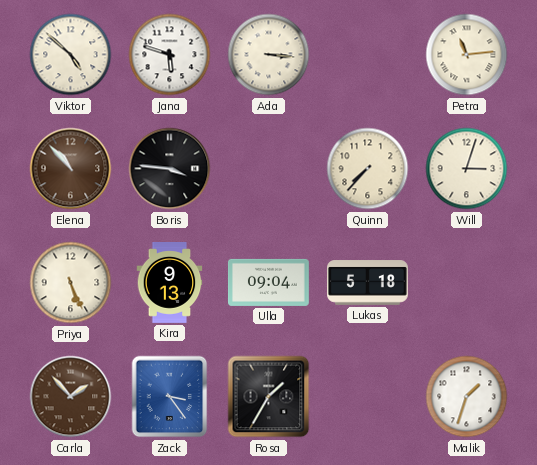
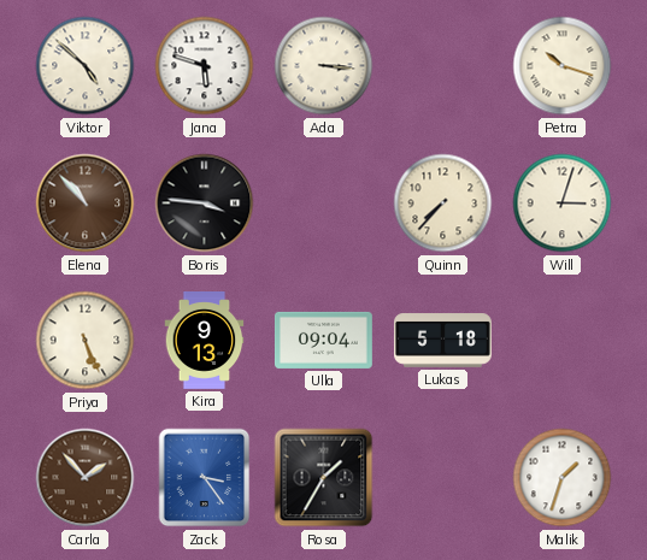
Petra: 11:14 -> 10:18 (563, 66)
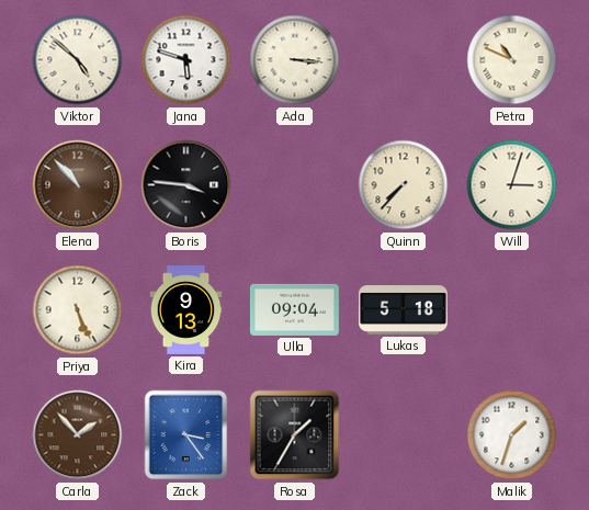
Petra: 10:18 -> 10:49 (512, 60)
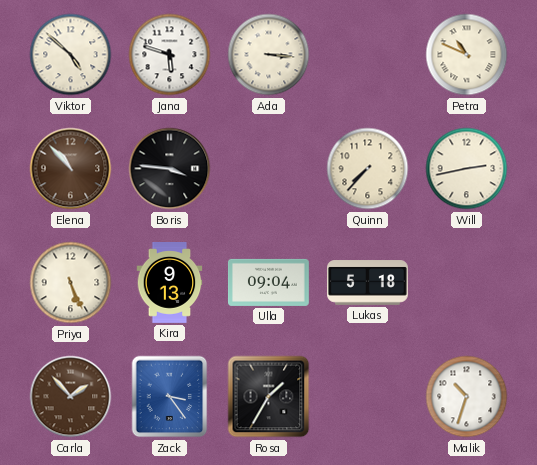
Will: 3:03 -> 2:43 (467, 169)
Malik: 1:33 -> 10:33 (467, 397)
